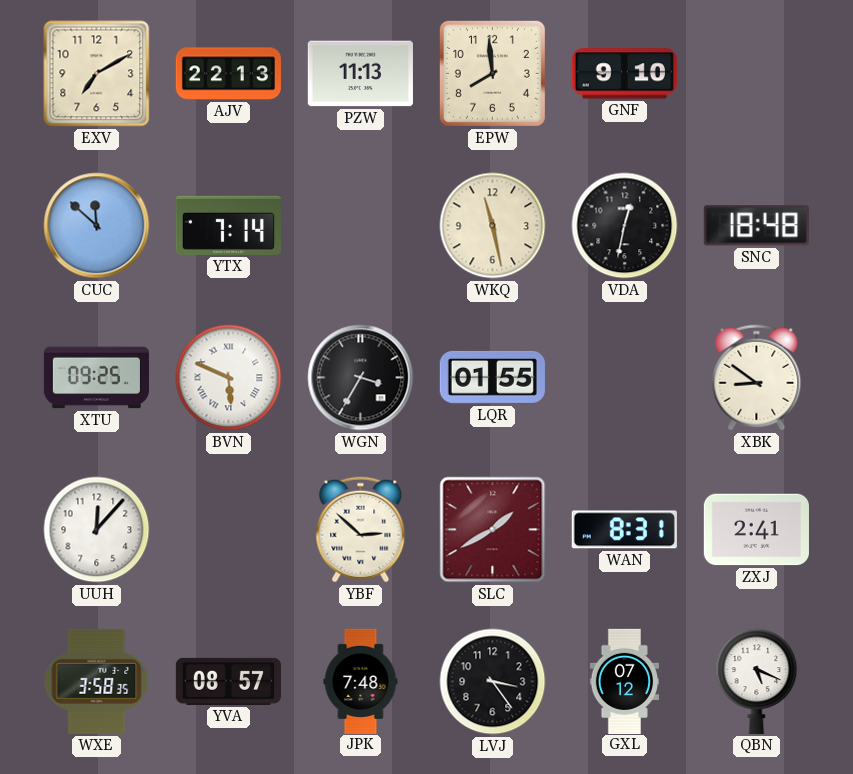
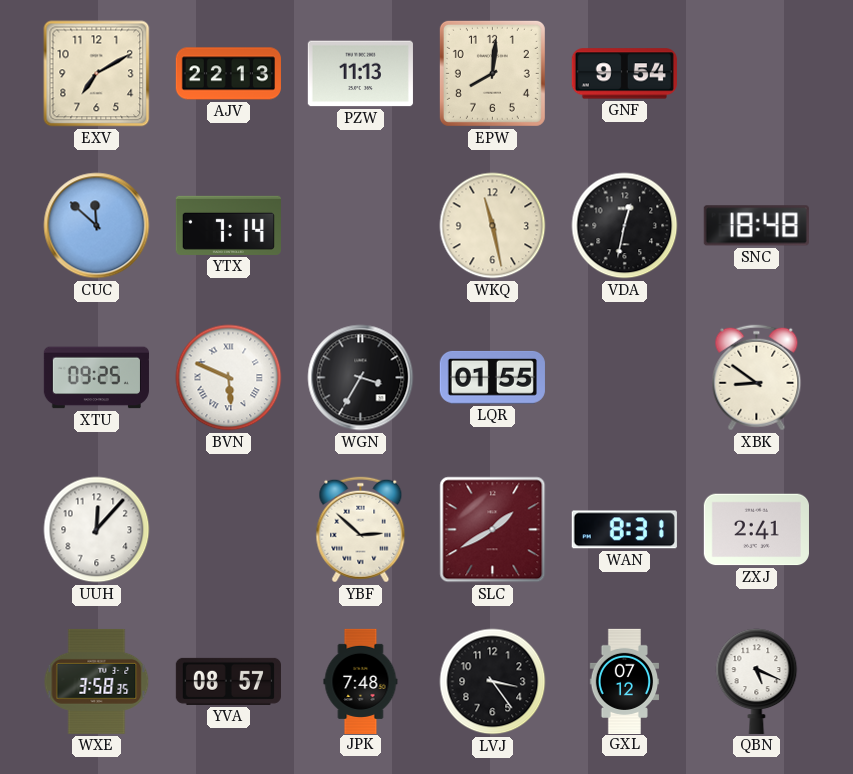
EPW: 7:59 -> 8:01 (492, 73)
GNF: 9:10 -> 9:54 (624, 74)
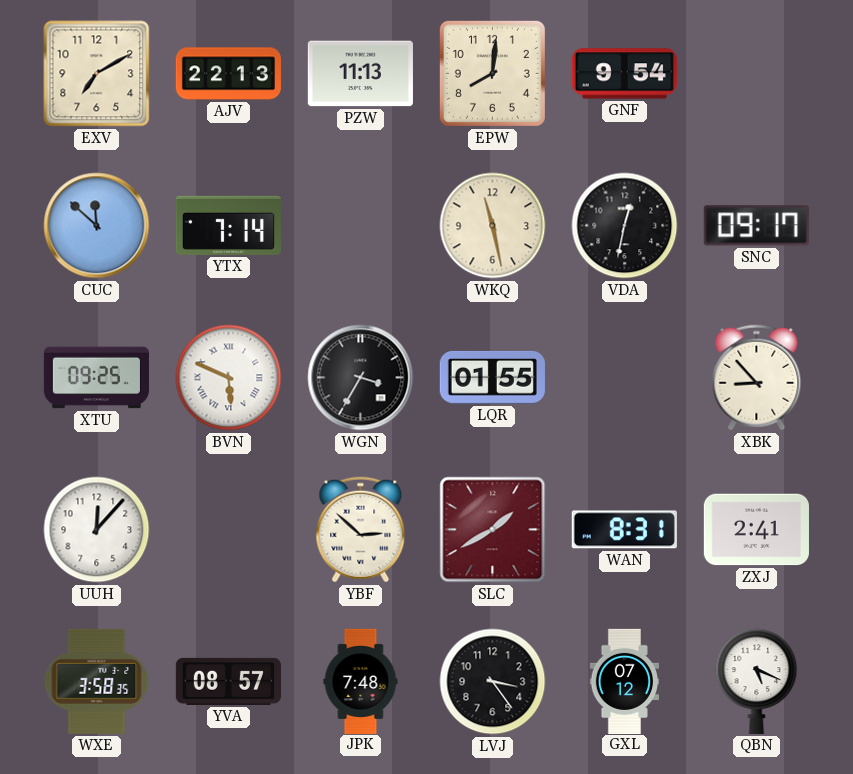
SNC: 18:48 -> 09:17 (756, 226)
XBK: 8:51 -> 8:53 (757, 378)
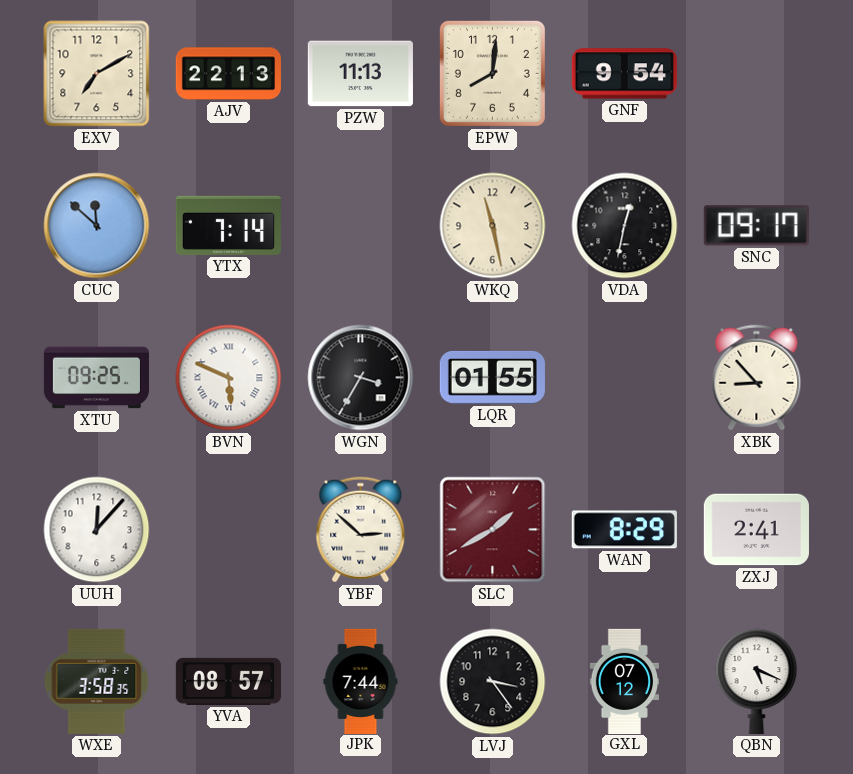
WAN: 8:31 -> 8:29 (624, 530)
JPK: 7:48 -> 7:44 (361, 681)
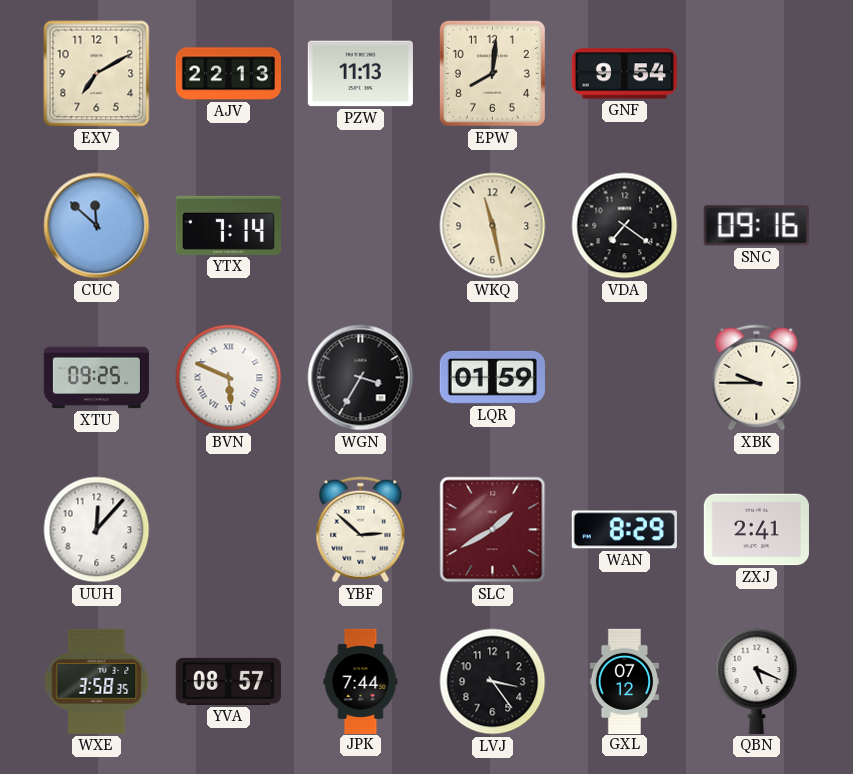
VDA: 12:32 -> 7:21 (625, 226)
SNC: 09:17 -> 09:16 (756, 226)
LQR: 01:55 -> 01:59 (492, 377)
XBK: 8:53 -> 9:45 (757, 378)
